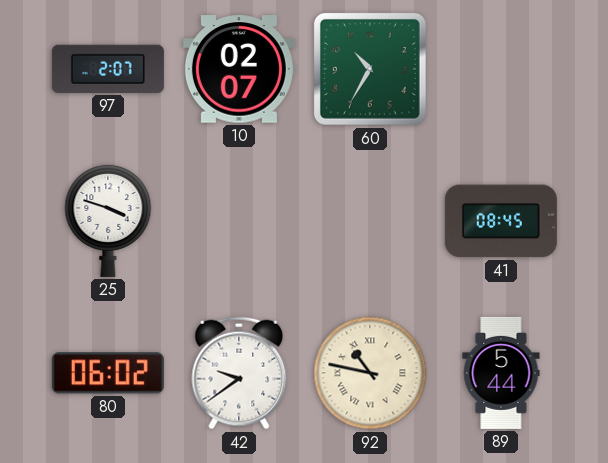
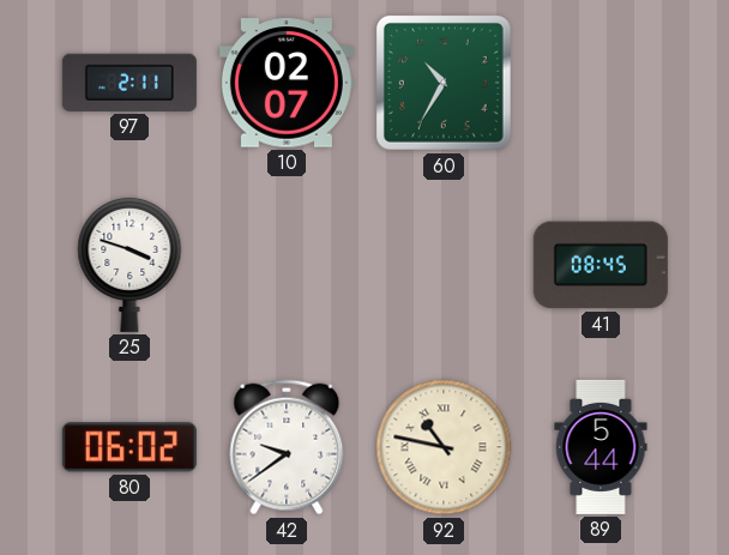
97: 2:07 -> 2:11 (129, 83)
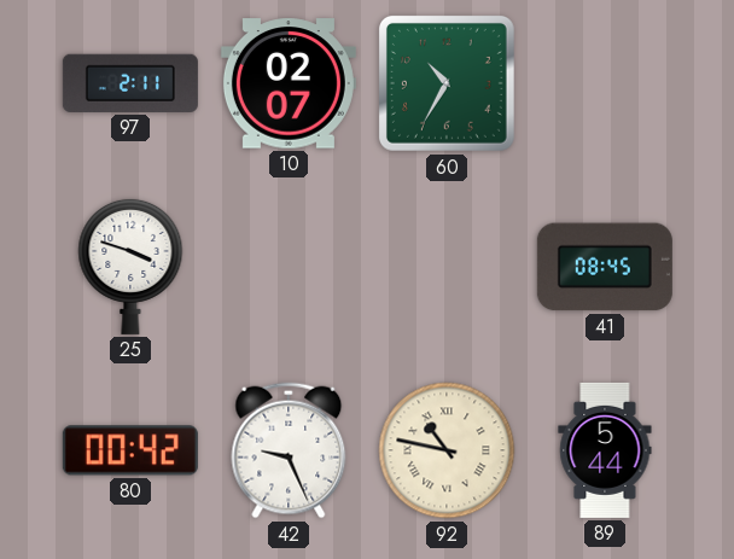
80: 06:02 -> 00:42 (130, 450)
42: 9:39 -> 9:26 (289, 450)
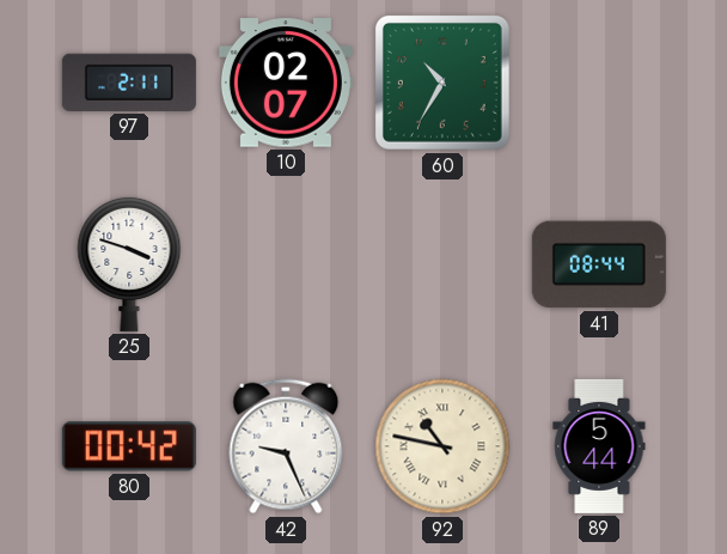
41: 08:45 -> 08:44 (599, 264)
